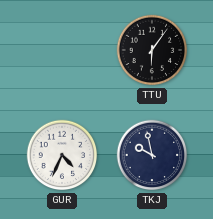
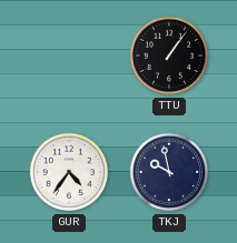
TTU: 6:06 -> 1:06 (169, 55)
GUR: 4:34 -> 4:36 (69, 172)
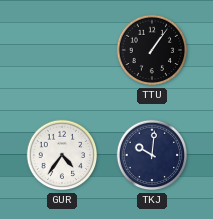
TKJ: 9:58 -> 10:01 (152, 155)
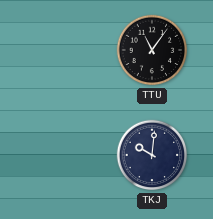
TTU: 1:06 -> 11:06 (152, 50)
GUR: 4:36 -> none (62, 155)
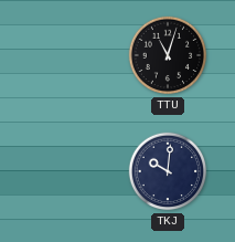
TTU: 11:06 -> 11:03 (168, 55)
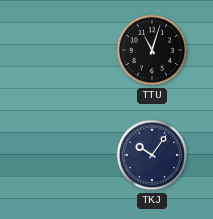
TKJ: 10:01 -> 10:06 (152, 155)
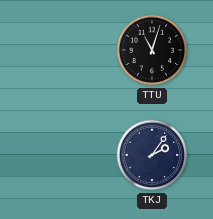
TKJ: 10:06 -> 2:06 (152, 155)
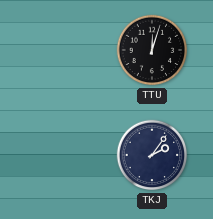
TTU: 11:03 -> 12:03 (152, 50)
